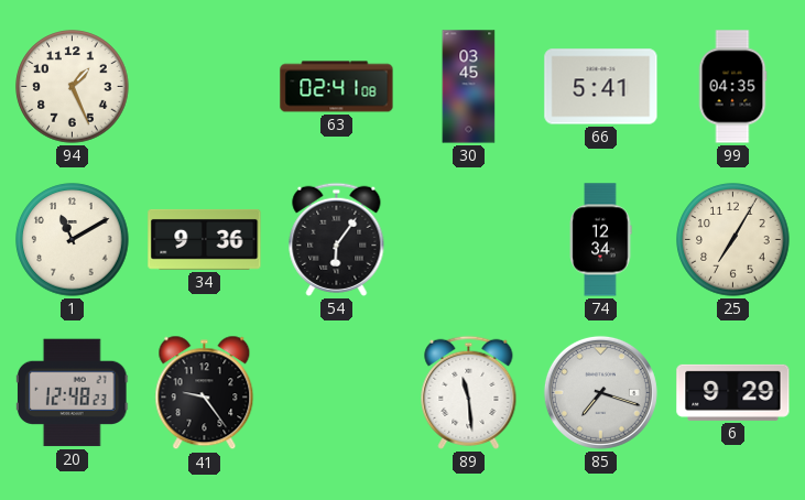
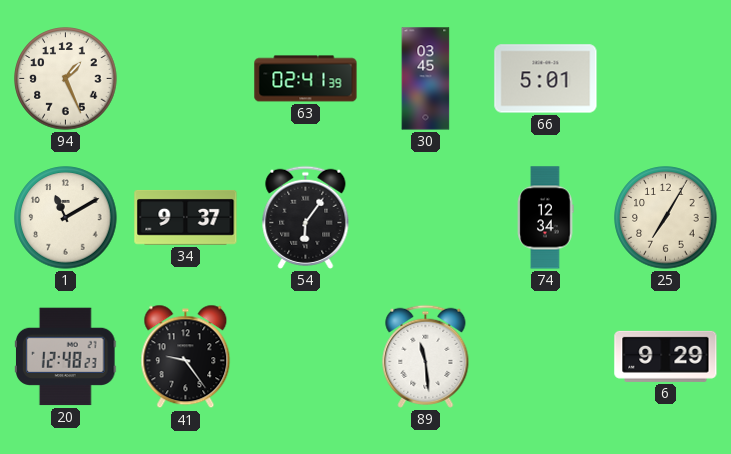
63: 02:41:08 -> 02:41:39 (306, 79)
66: 5:41 -> 5:01 (546, 79)
99: 04:35 -> none (732, 87)
34: 9:36 -> 9:37 (186, 217)
85: 7:18 -> none (600, 392)
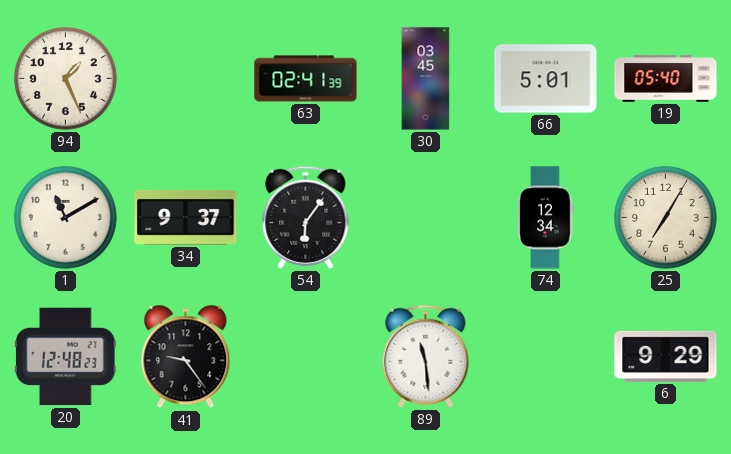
19: none -> 05:40 (666, 79)
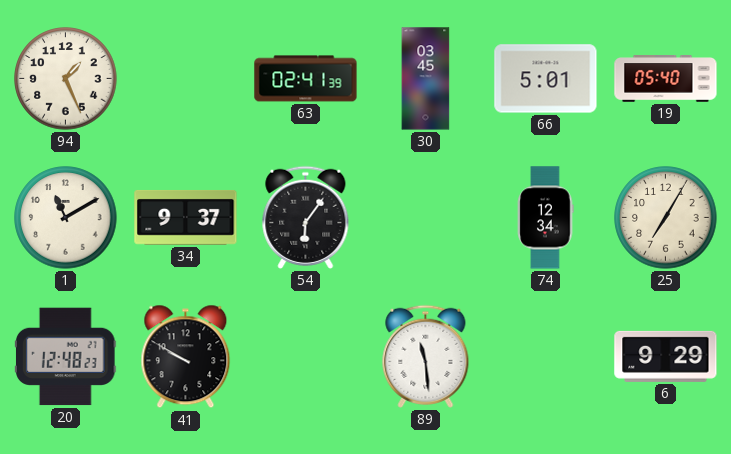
41: 9:24 -> 9:50 (186, 357)
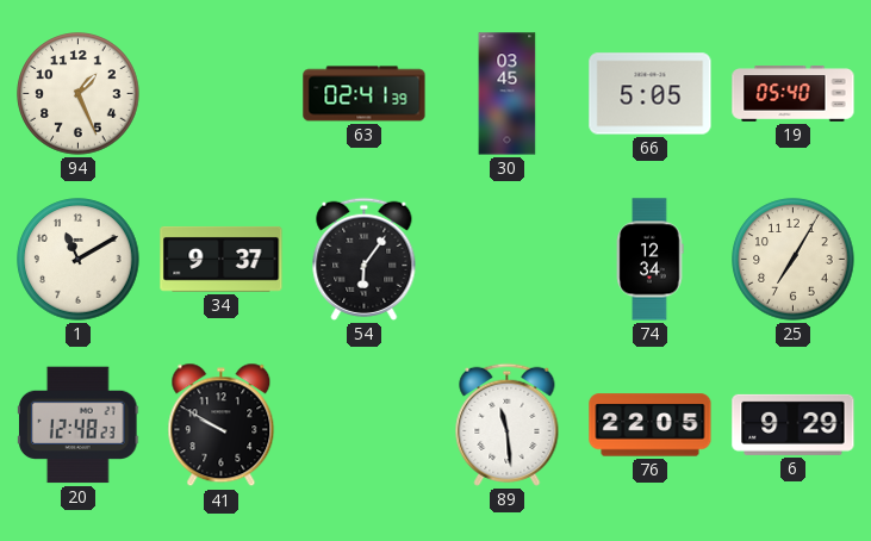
66: 5:01 -> 5:05 (651, 94)
76: none -> 22:05 (651, 425)
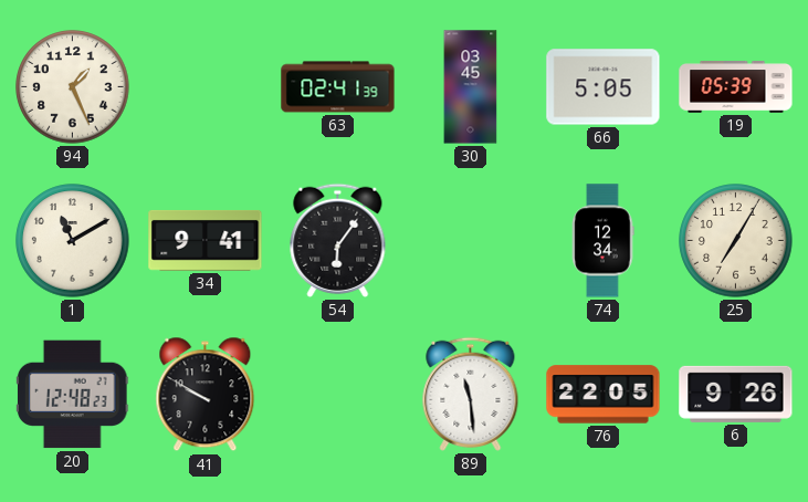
19: 05:40 -> 05:39 (736, 87)
34: 9:37 -> 9:41 (206, 240)
6: 9:29 -> 9:26 (736, 394)
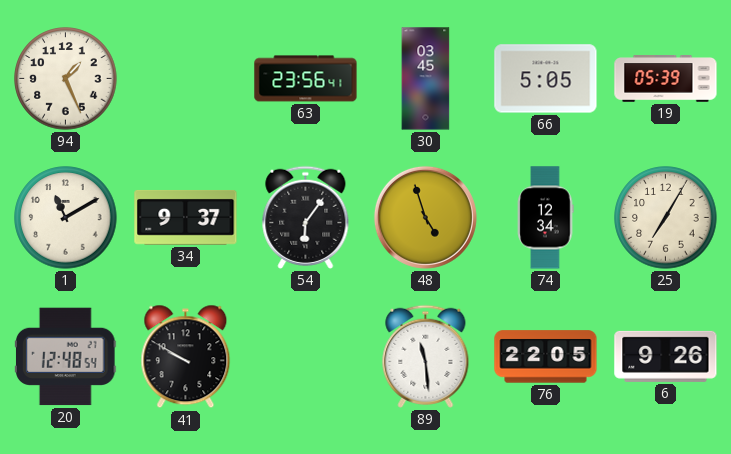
63: 02:41 -> 23:56 (306, 79)
34: 9:41 -> 9:37 (186, 217)
48: none -> 4:57 (425, 217)
20: 12:48:23 -> 12:48:54 (66, 357)
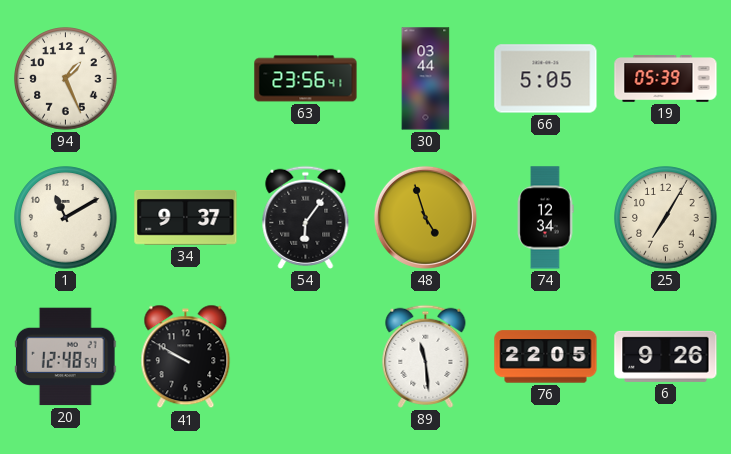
30: 03:45 -> 03:44 (426, 79)
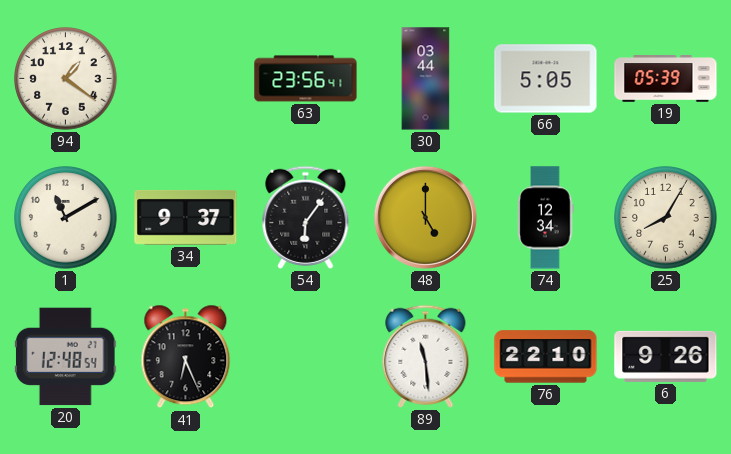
94: 1:26 -> 1:21 (66, 79)
48: 4:57 -> 5:00 (425, 217)
25: 7:05 -> 8:05 (666, 218)
41: 9:50 -> 6:26 (186, 357)
76: 22:05 -> 22:10 (546, 357)
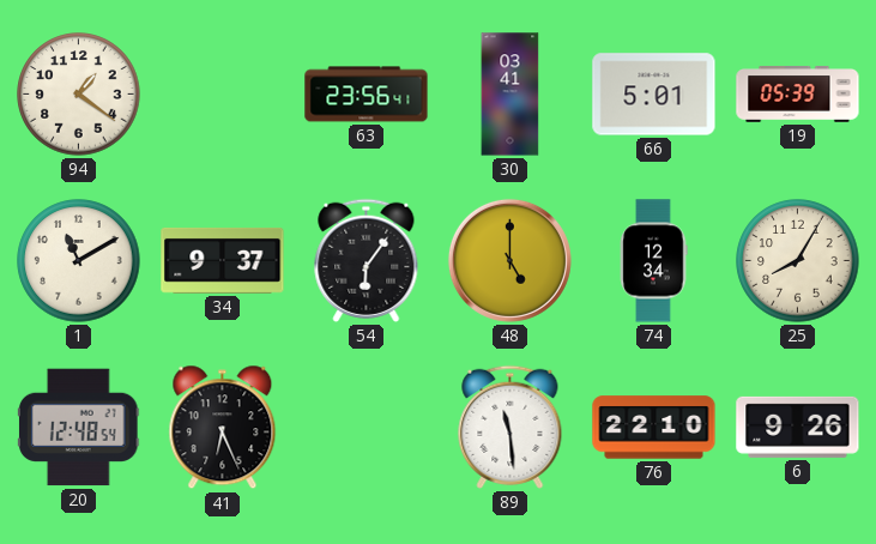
30: 03:44 -> 03:41 (511, 95)
66: 5:05 -> 5:01 (654, 95)
